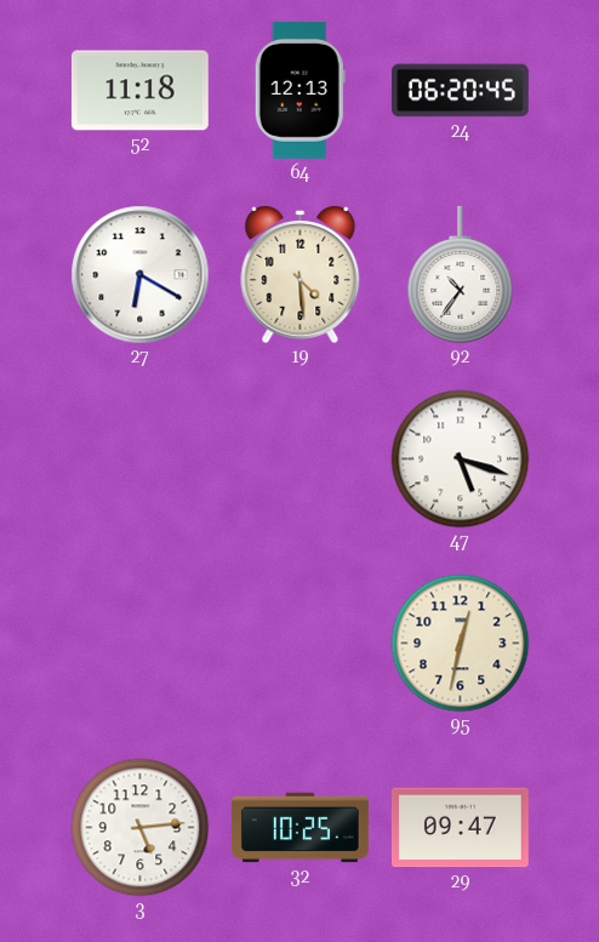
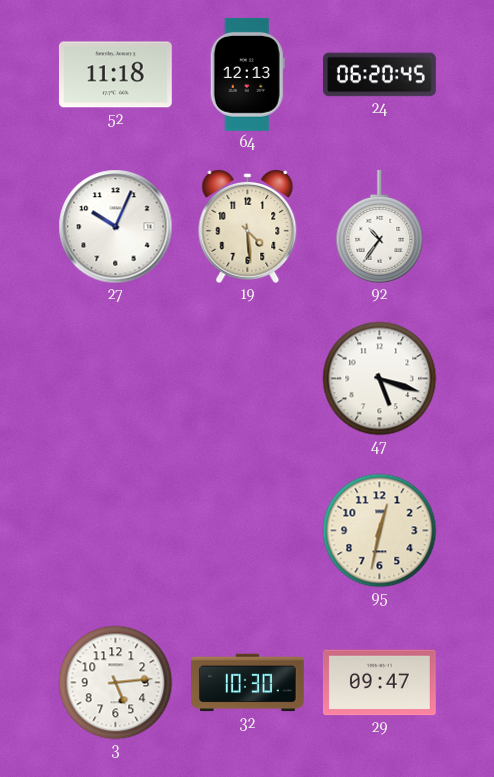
27: 6:20 -> 10:04 (116, 227)
32: 10:25 -> 10:30 (248, 683)
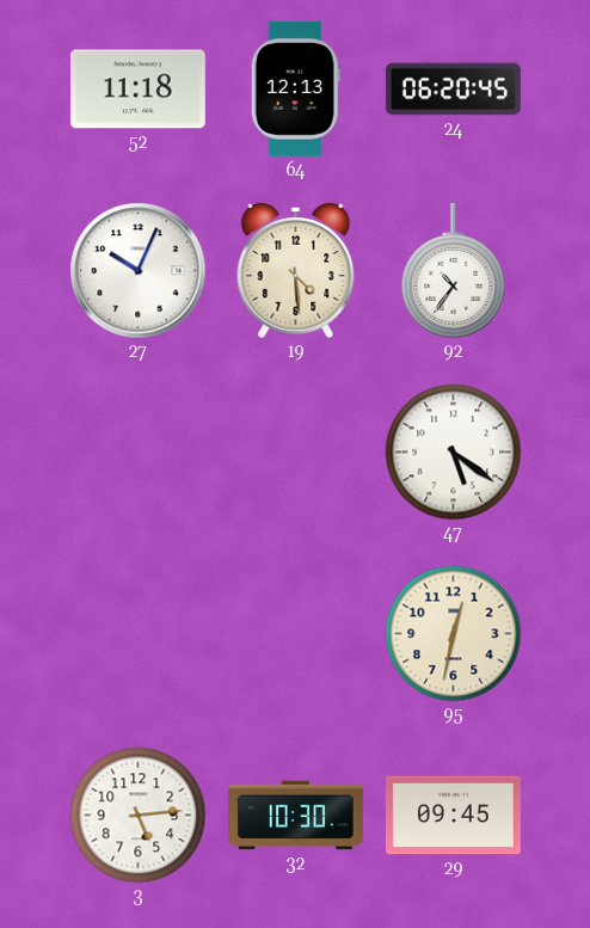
47: 5:18 -> 5:21 (454, 453)
29: 09:47 -> 09:45 (453, 816)
